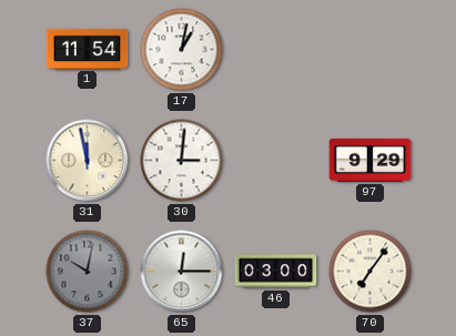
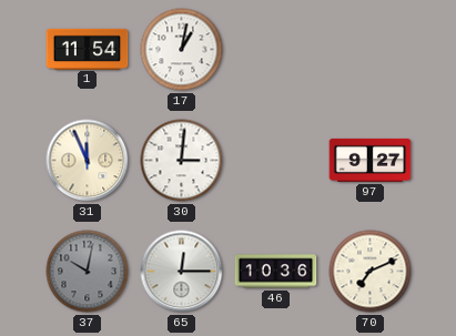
31: 11:58 -> 11:56 (88, 161)
97: 9:29 -> 9:27 (371, 160)
46: 03:00 -> 10:36 (276, 272)
70: 7:06 -> 7:11 (371, 272)
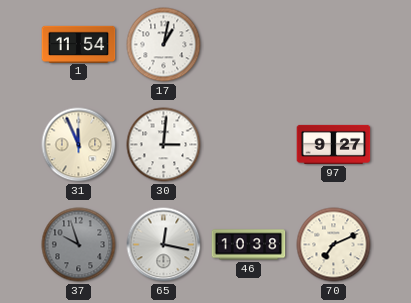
37: 10:02 -> 9:57 (79, 245)
65: 12:15 -> 12:17 (164, 245)
46: 10:36 -> 10:38 (249, 245)
